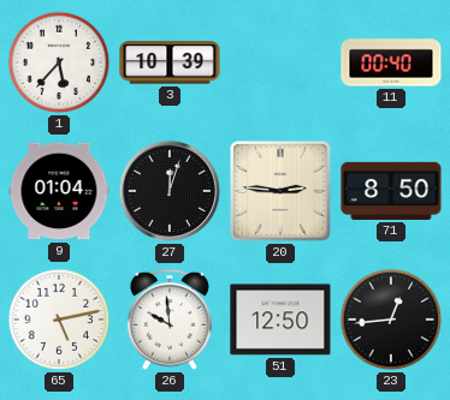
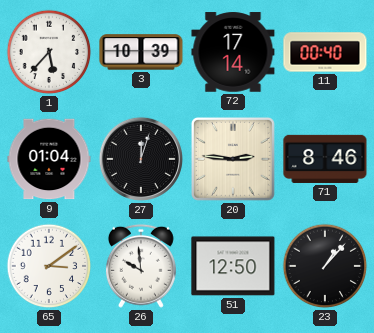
72: none -> 17:14 (233, 52)
71: 8:50 -> 8:46 (325, 159)
65: 5:13 -> 3:09 (49, 266)
23: 12:44 -> 1:07 (325, 266)
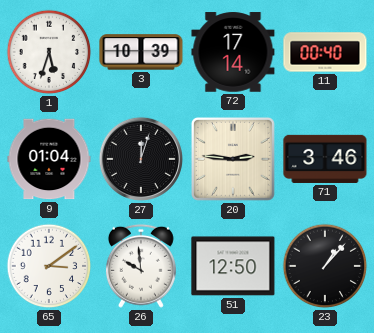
1: 5:37 -> 5:33 (49, 52)
71: 8:46 -> 3:46 (325, 159)
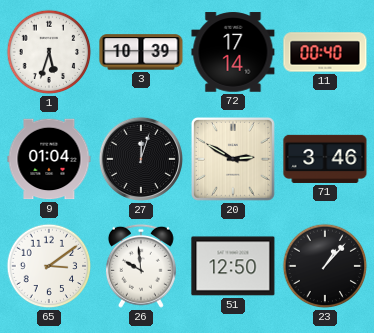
20: 2:46 -> 2:50 (233, 159)
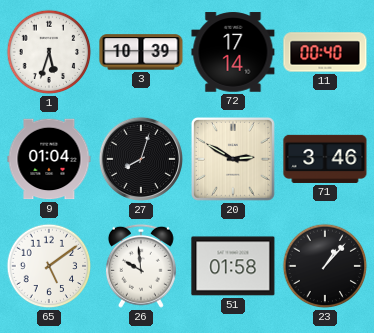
27: 12:03 -> 8:03 (141, 159)
65: 3:09 -> 5:09 (49, 266)
51: 12:50 -> 01:58 (233, 266)
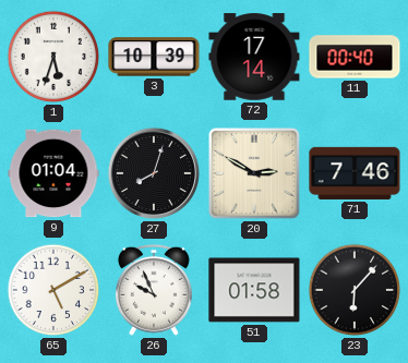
71: 3:46 -> 7:46 (355, 173)
65: 5:09 -> 5:10 (53, 290)
26: 9:59 -> 9:56 (154, 290)
23: 1:07 -> 6:07 (355, 290)
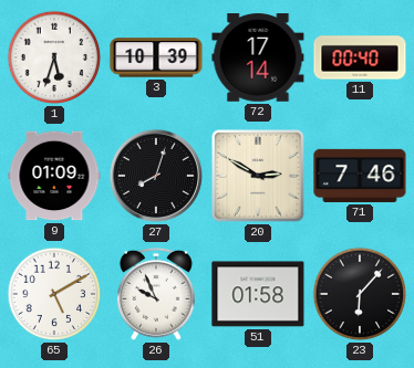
9: 01:04 -> 01:09 (54, 176)
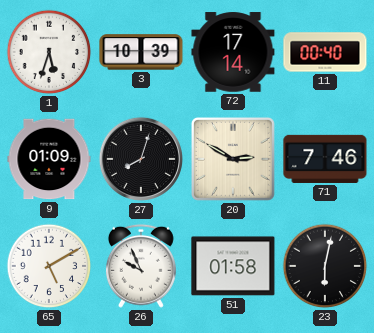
23: 6:07 -> 6:02 (325, 266)
